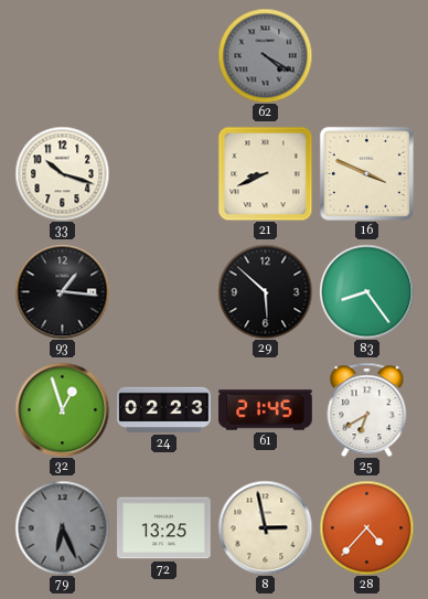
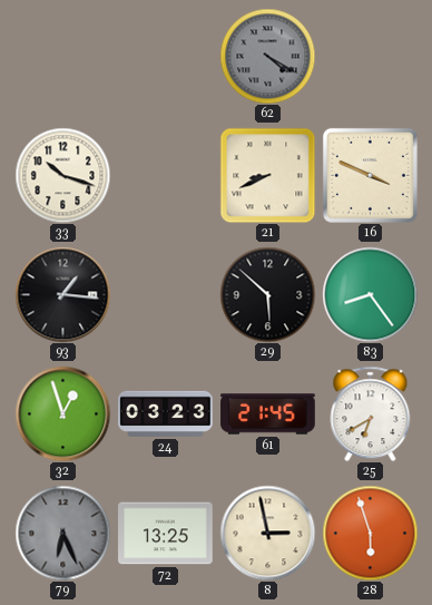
24: 02:23 -> 03:23 (166, 413)
28: 4:37 -> 5:57 (370, 533)
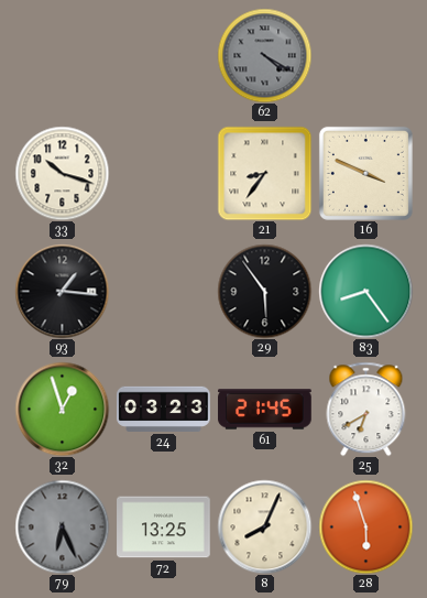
21: 8:41 -> 8:36 (264, 173)
29: 5:52 -> 5:54 (264, 291)
8: 2:58 -> 8:04 (264, 526)
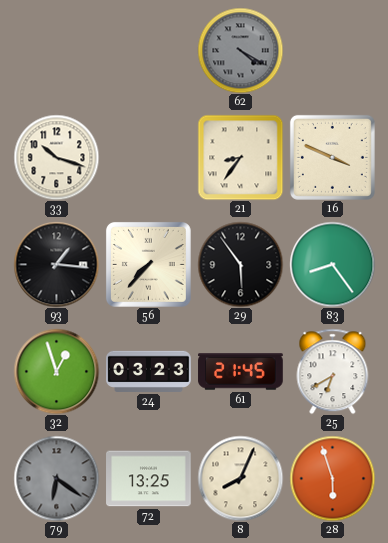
56: none -> 7:37 (148, 264)
79: 6:26 -> 6:21 (56, 478)
